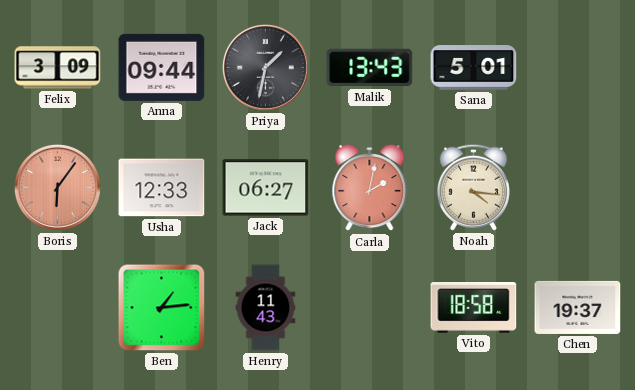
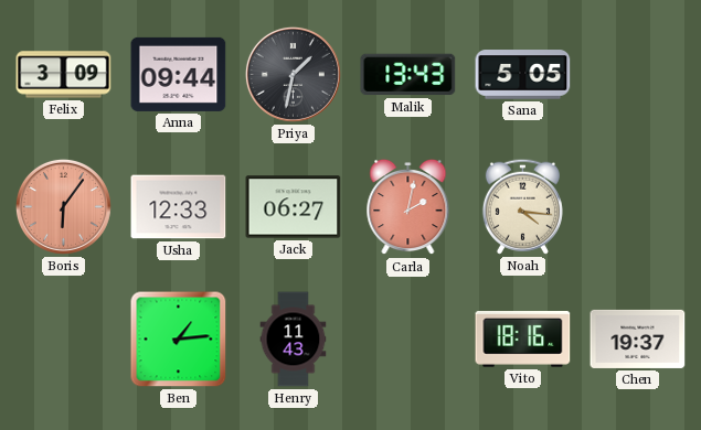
Sana: 5:01 -> 5:05 (523, 75)
Vito: 18:58 -> 18:16 (523, 340)
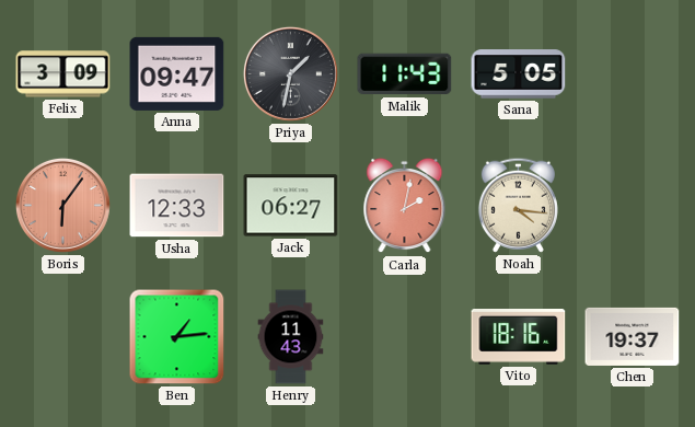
Anna: 09:44 -> 09:47 (177, 73)
Malik: 13:43 -> 11:43 (405, 74)
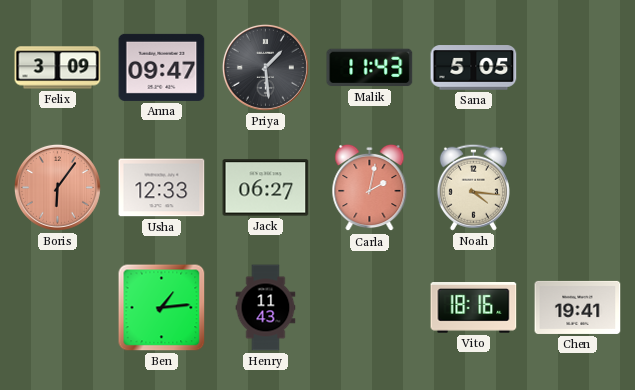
Priya: 1:32 -> 1:29 (265, 67)
Chen: 19:37 -> 19:41 (578, 307)
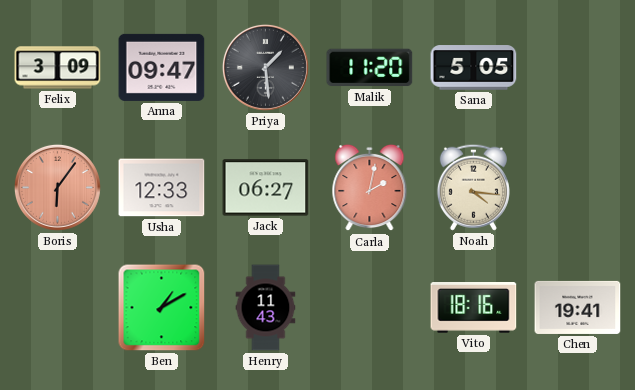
Malik: 11:43 -> 11:20 (370, 68)
Ben: 1:14 -> 1:10 (162, 308)
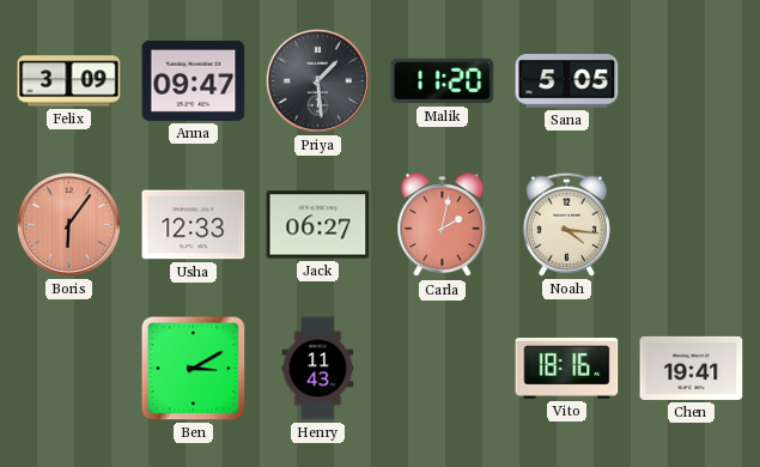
Ben: 1:10 -> 3:10 (194, 369)
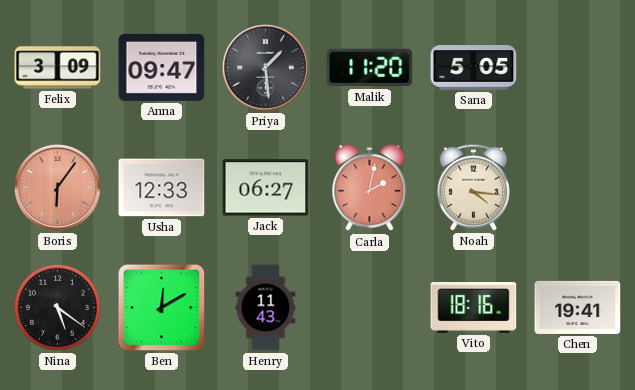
Nina: none -> 5:21 (57, 307)
Ben: 3:10 -> 12:10 (162, 308)
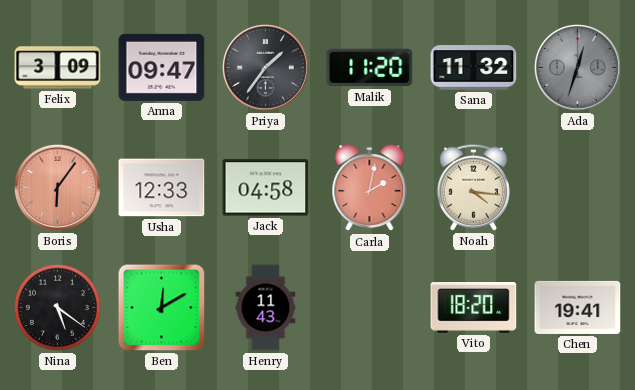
Priya: 1:29 -> 1:36 (265, 67)
Sana: 5:05 -> 11:32 (474, 68)
Ada: none -> 12:33 (577, 67)
Jack: 06:27 -> 04:58 (266, 188)
Vito: 18:16 -> 18:20 (474, 308)
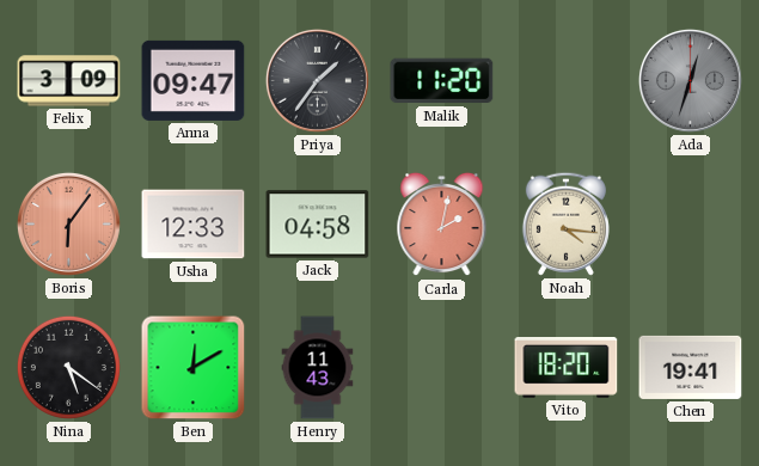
Sana: 11:32 -> none (474, 68)
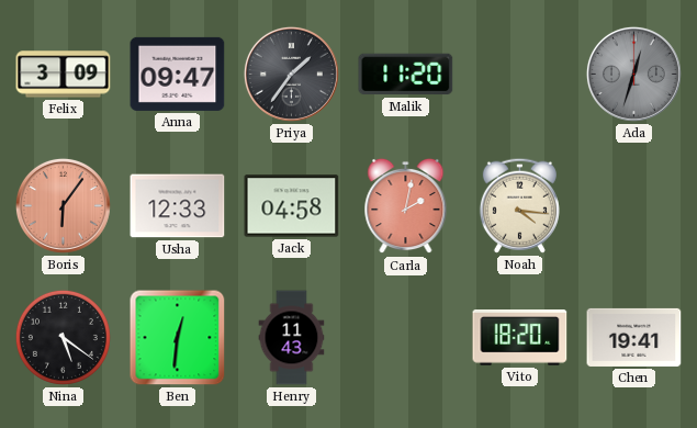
Ben: 12:10 -> 12:31 (178, 338)
